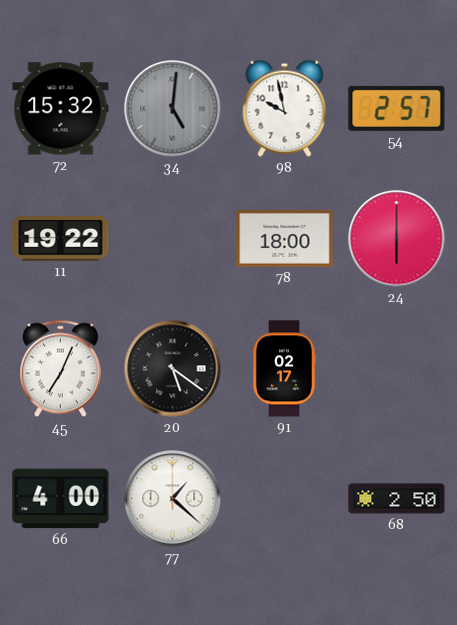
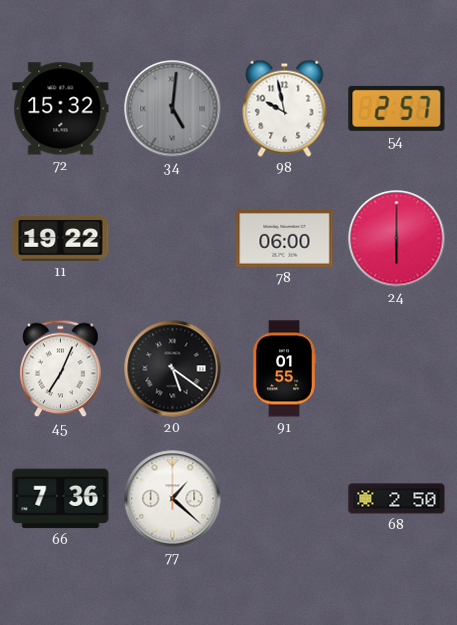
78: 18:00 -> 06:00 (285, 239)
91: 02:17 -> 01:55 (284, 369)
66: 4:00 -> 7:36 (61, 499)
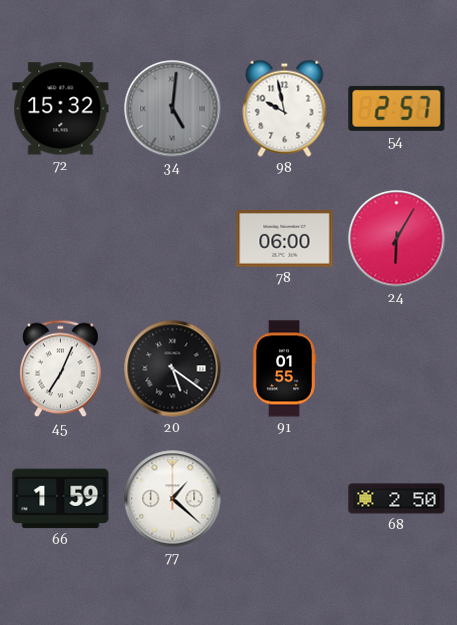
11: 19:22 -> none (61, 239)
24: 6:00 -> 6:05 (397, 239)
66: 7:36 -> 1:59 (61, 499)
